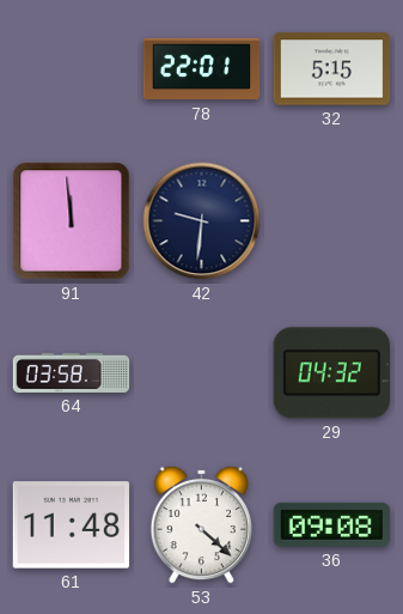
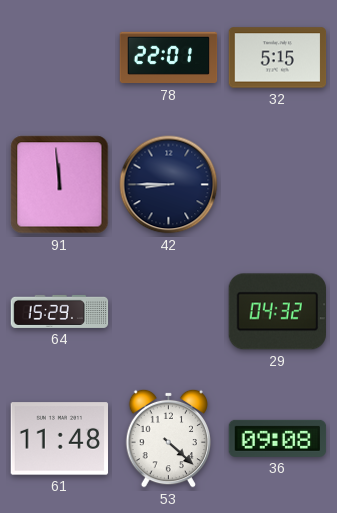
42: 9:31 -> 8:45 (169, 185)
64: 03:58 -> 15:29 (60, 311)
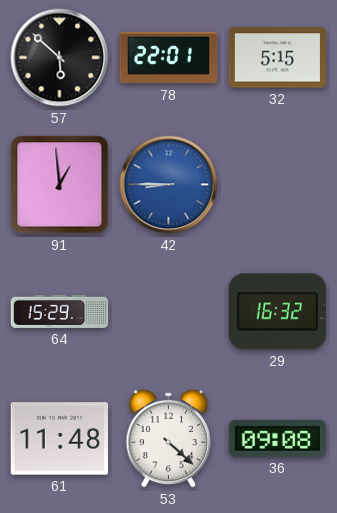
57: none -> 5:52 (60, 58)
91: 11:59 -> 12:59 (60, 185)
42 dial: navy -> blue (169, 185)
29: 04:32 -> 16:32 (277, 312)
